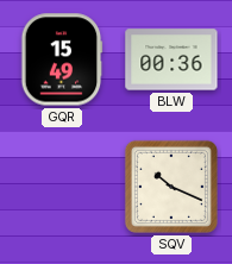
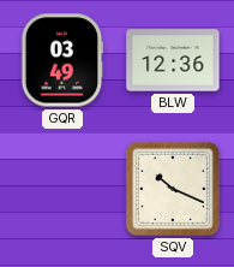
GQR: 15:49 -> 03:49 (62, 60)
BLW: 00:36 -> 12:36 (173, 60)
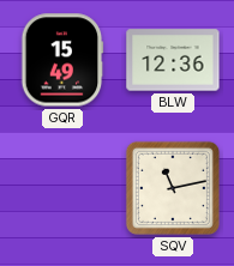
GQR: 03:49 -> 15:49 (62, 60)
SQV: 10:19 -> 11:13 (173, 188)
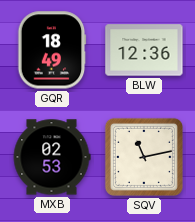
GQR: 15:49 -> 18:49 (52, 50)
MXB: none -> 02:53 (52, 157)
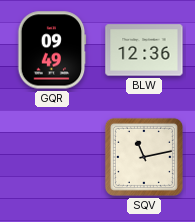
GQR: 18:49 -> 09:49 (52, 50)
MXB: 02:53 -> none (52, 157)
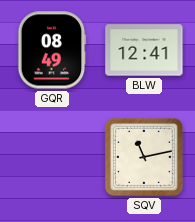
GQR: 09:49 -> 08:49 (52, 50)
BLW: 12:36 -> 12:41 (144, 50)
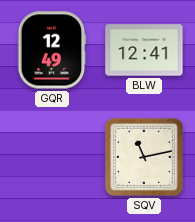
GQR: 08:49 -> 12:49 (52, 50)
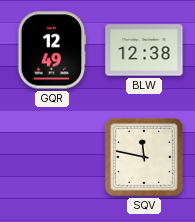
BLW: 12:41 -> 12:38 (144, 50)
SQV: 11:13 -> 11:47 (144, 157)
